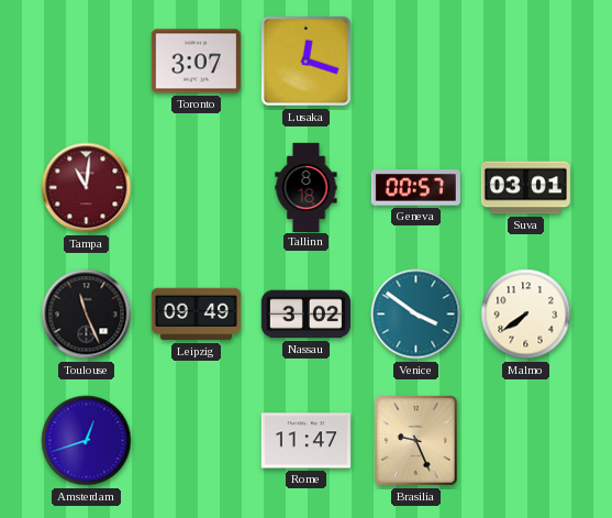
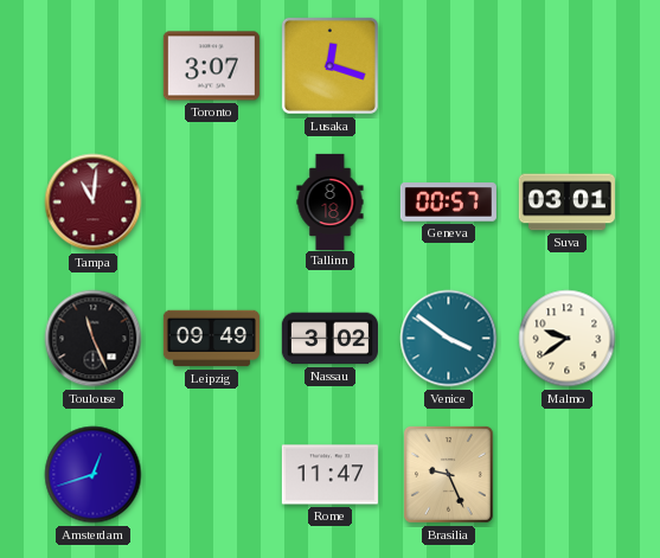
Malmo: 7:39 -> 9:39 (568, 339)
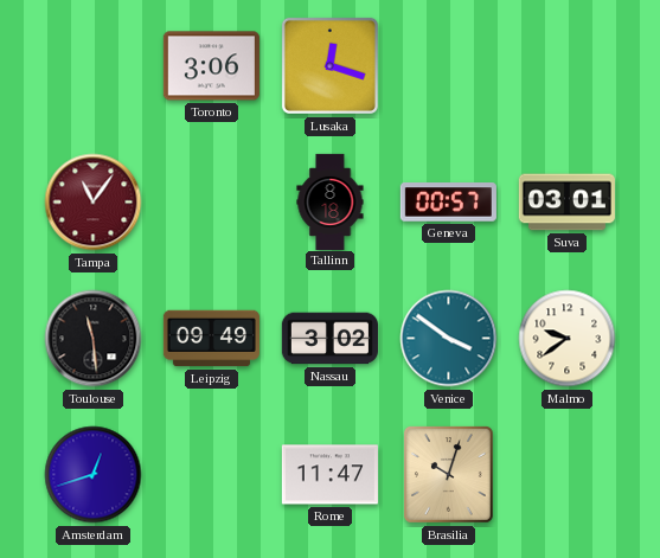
Toronto: 3:07 -> 3:06 (211, 66)
Tampa: 11:01 -> 11:06 (94, 203)
Toulouse: 11:26 -> 11:29 (94, 339)
Brasilia: 9:26 -> 10:03 (448, 475)
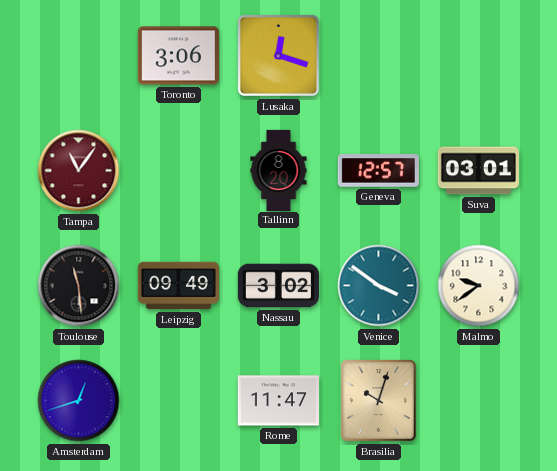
Tallinn: 8:18 -> 8:20 (279, 170)
Geneva: 00:57 -> 12:57 (378, 171)
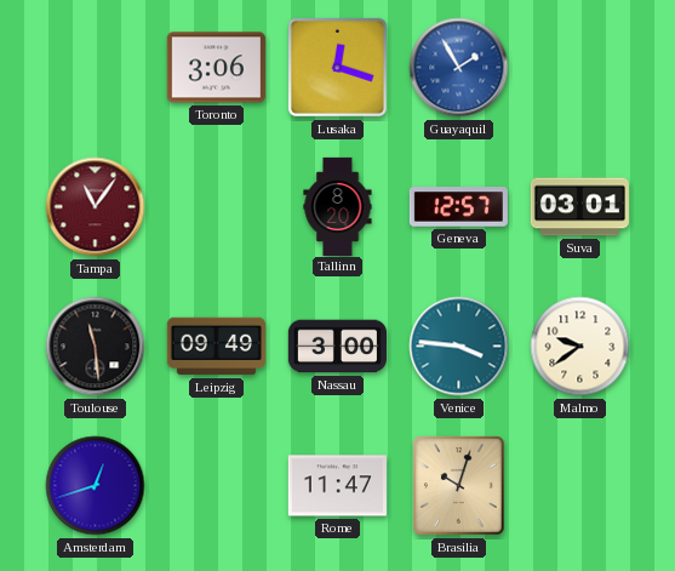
Guayaquil: none -> 1:55 (459, 68)
Nassau: 3:02 -> 3:00 (337, 347)
Venice: 3:51 -> 3:46 (459, 347)
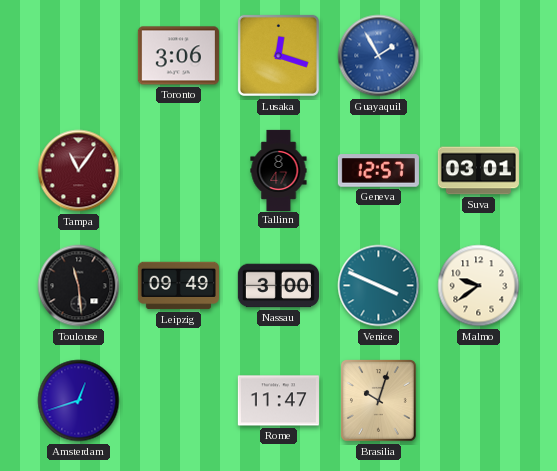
Tallinn: 8:20 -> 8:47 (279, 170)
Venice: 3:46 -> 3:49 (379, 286)
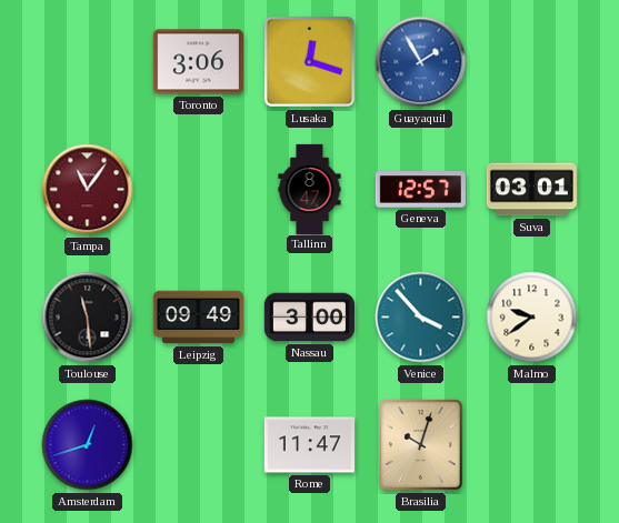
Venice: 3:49 -> 3:53 (421, 318)
